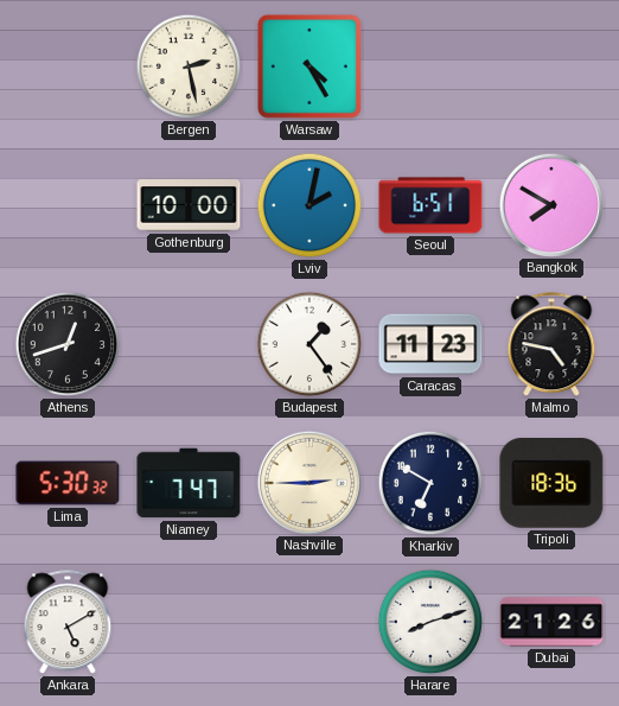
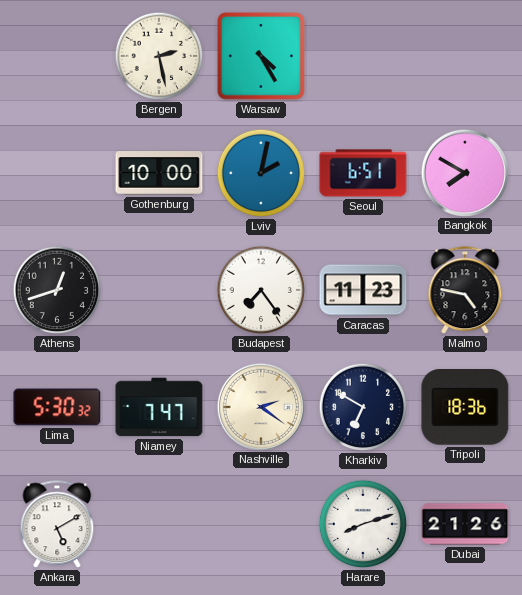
Budapest: 1:24 -> 7:24 (261, 290)
Nashville: 2:45 -> 2:21 (260, 406)
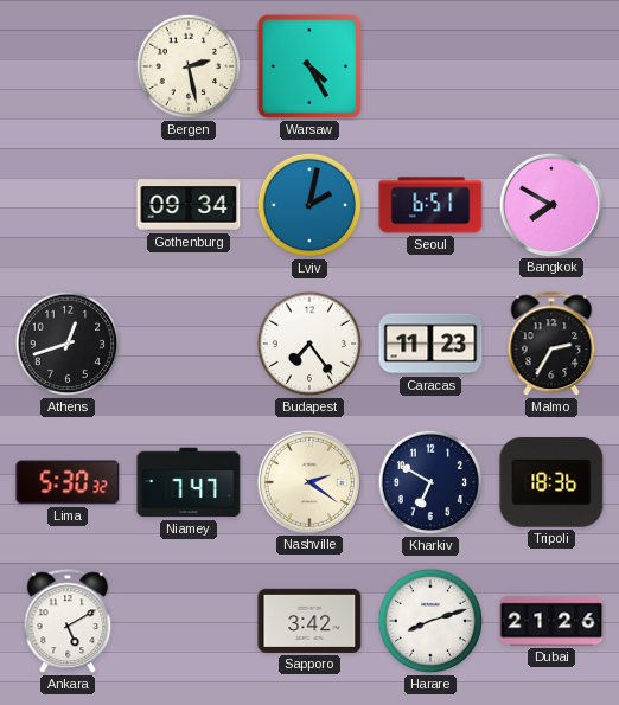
Gothenburg: 10:00 -> 09:34 (189, 205)
Malmo: 4:47 -> 2:35 (551, 345)
Sapporo: none -> 3:42 (309, 621)
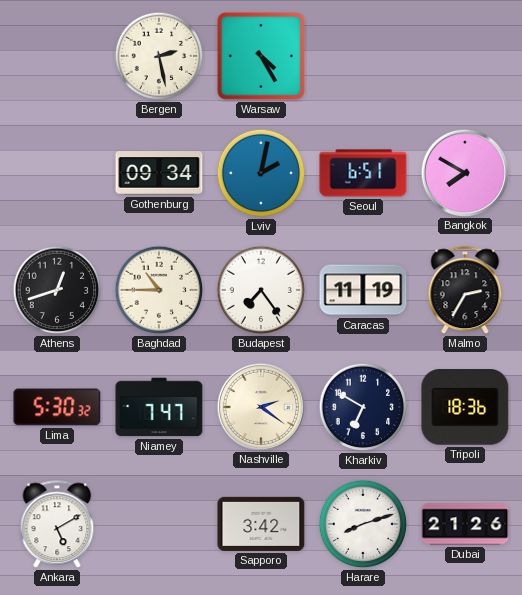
Baghdad: none -> 10:45 (159, 290)
Caracas: 11:23 -> 11:19 (363, 290)
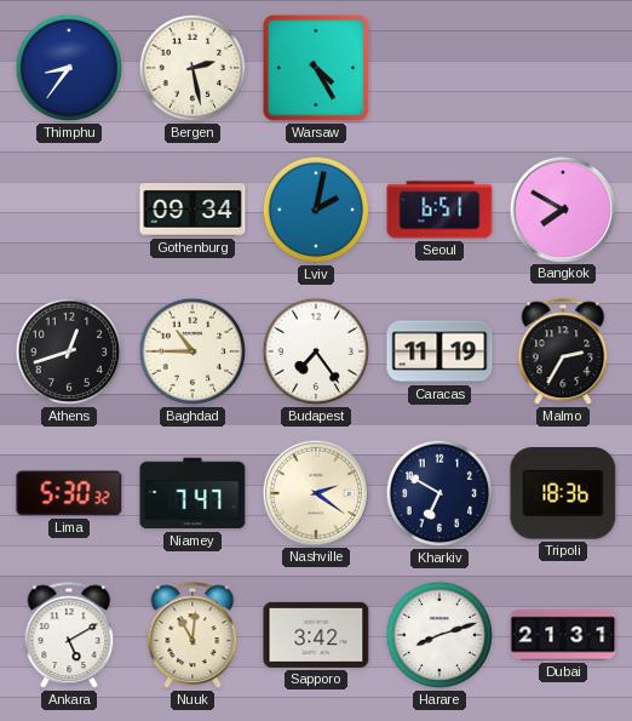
Thimphu: none -> 8:36 (69, 68)
Nuuk: none -> 11:01 (193, 636)
Dubai: 21:26 -> 21:31 (563, 635)
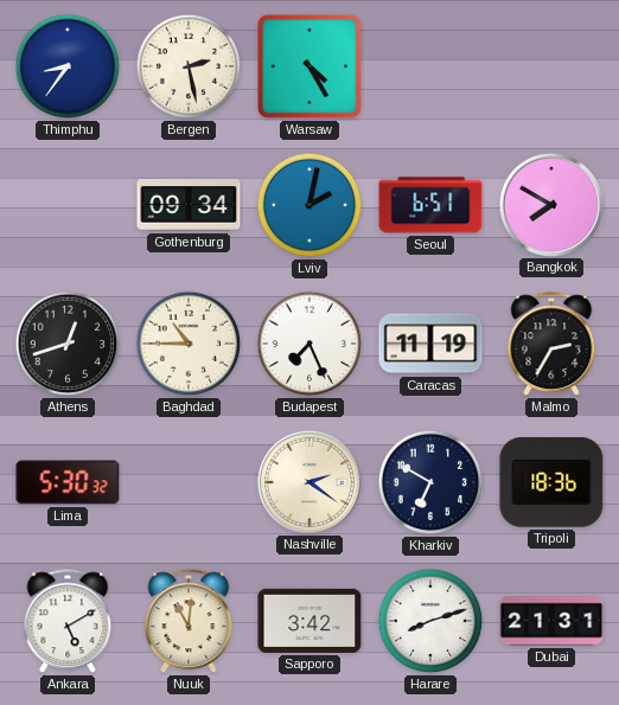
Budapest: 7:24 -> 7:26 (309, 344)
Niamey: 7:47 -> none (193, 493)
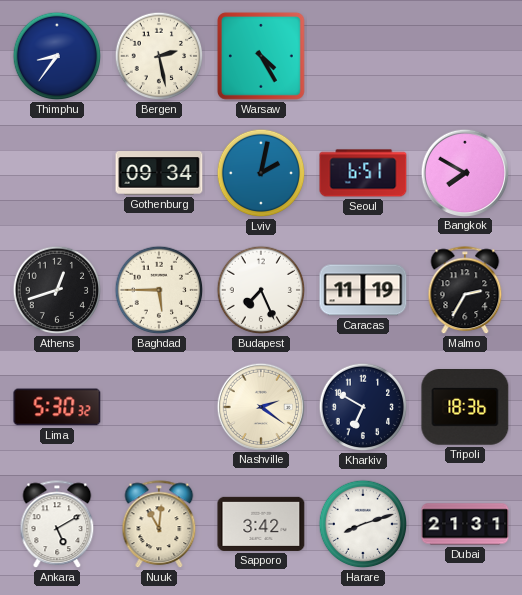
Baghdad: 10:45 -> 5:45 (159, 290)
